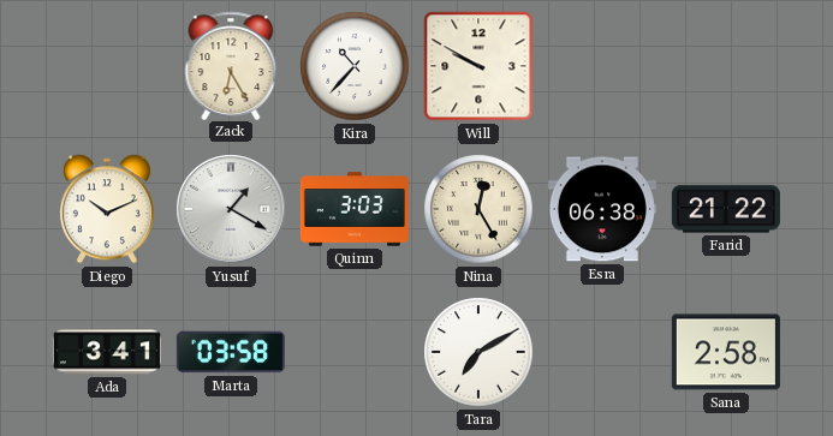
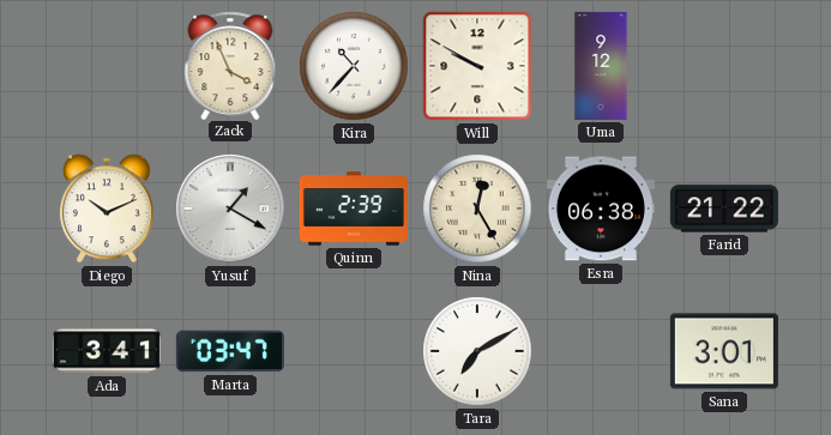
Zack: 6:25 -> 3:56 (230, 65)
Uma: none -> 9:12 (601, 66)
Quinn: 3:03 -> 2:39 (354, 209)
Marta: 03:58 -> 03:47 (230, 351)
Sana: 2:58 -> 3:01 (724, 351)
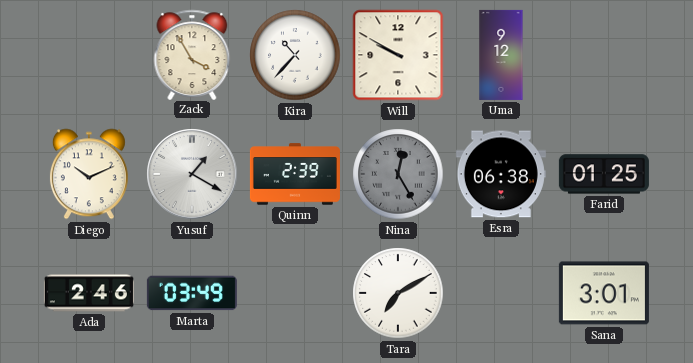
Zack: 3:56 -> 3:55 (192, 54)
Nina dial: cream -> grey (398, 174)
Farid: 21:22 -> 01:25 (604, 174)
Ada: 3:41 -> 2:46 (89, 293)
Marta: 03:47 -> 03:49 (192, 293)
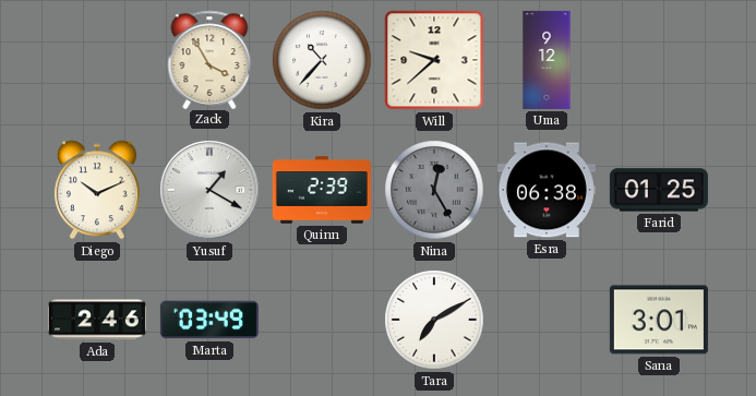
Will: 9:50 -> 9:38 (434, 60)
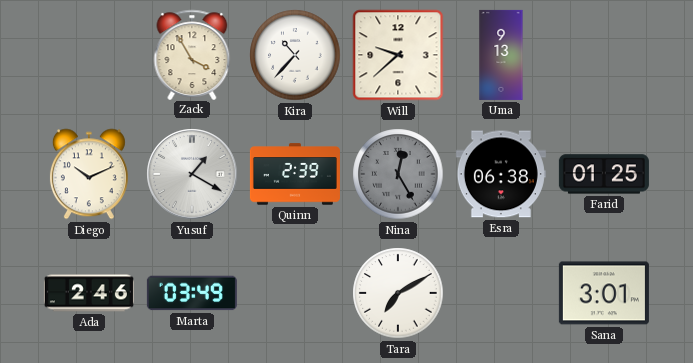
Uma: 9:12 -> 9:13 (501, 55)
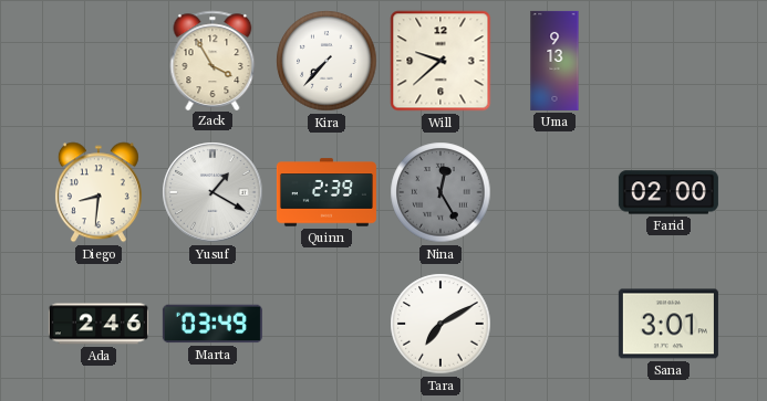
Kira: 10:37 -> 7:37 (327, 61)
Diego: 10:11 -> 8:31 (99, 192)
Esra: 06:38 -> none (501, 174)
Farid: 01:25 -> 02:00 (668, 192)
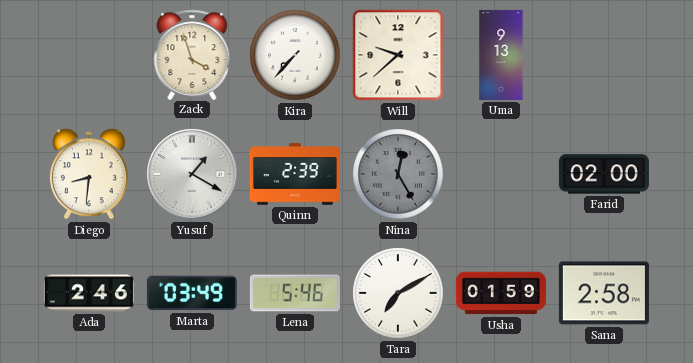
Zack: 3:55 -> 3:57 (192, 54)
Lena: none -> 5:46 (295, 293)
Usha: none -> 01:59 (501, 293)
Sana: 3:01 -> 2:58 (604, 293)
